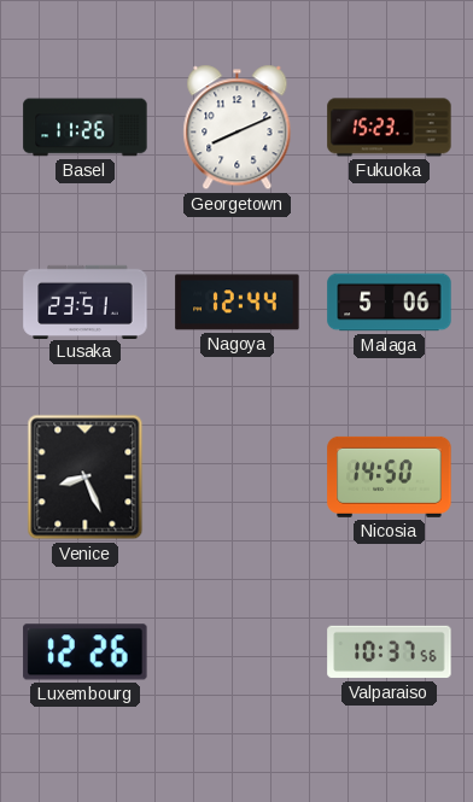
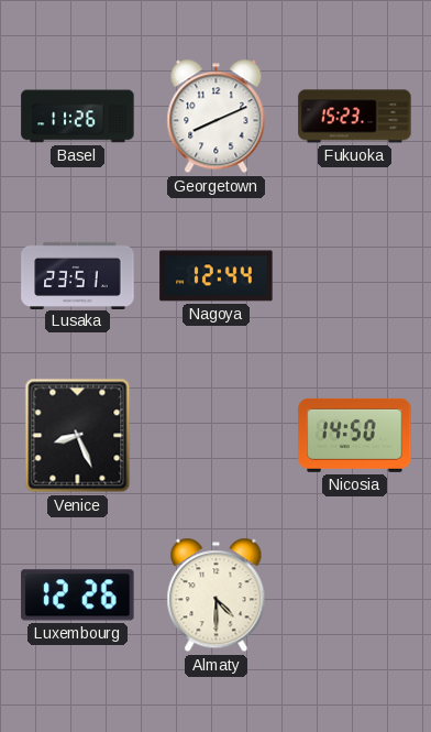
Malaga: 5:06 -> none (390, 303)
Almaty: none -> 4:30 (217, 596)
Valparaiso: 10:37 -> none (390, 652)
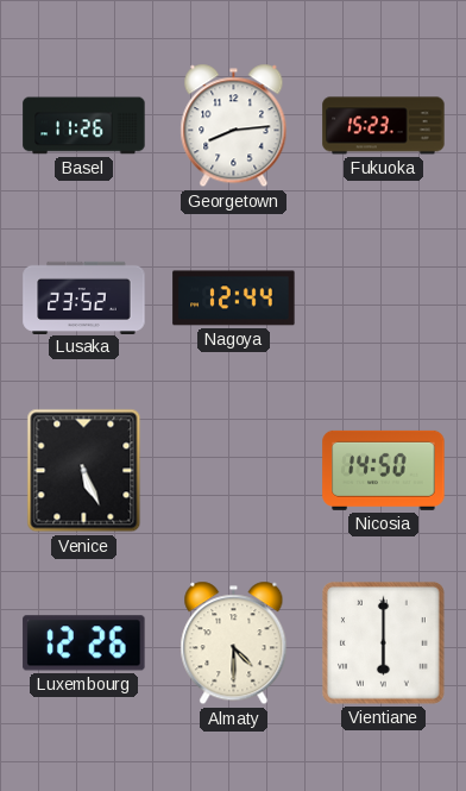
Georgetown: 8:11 -> 8:14 (234, 126)
Lusaka: 23:51 -> 23:52 (84, 297)
Venice: 8:26 -> 5:26 (84, 471)
Vientiane: none -> 6:00 (384, 644)
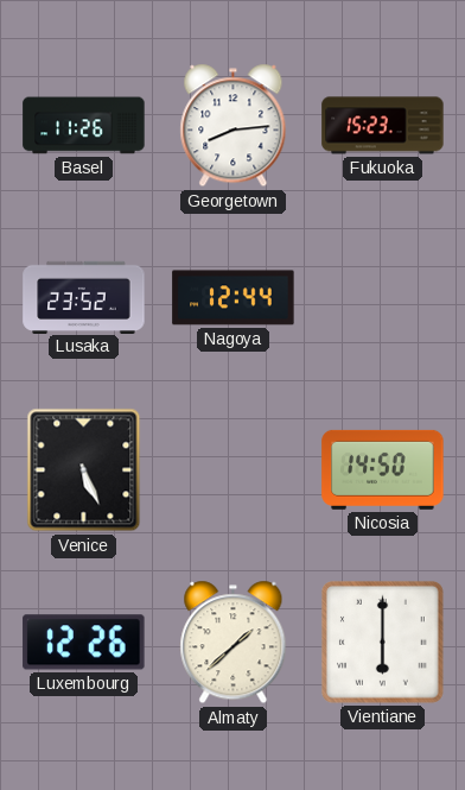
Almaty: 4:30 -> 1:38 (234, 643)
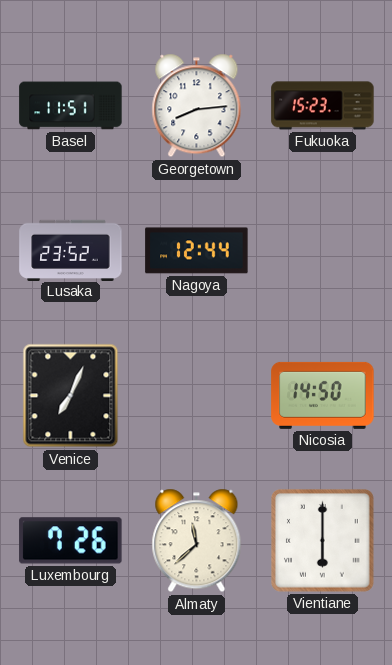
Basel: 11:26 -> 11:51 (71, 106)
Venice: 5:26 -> 7:04 (71, 396)
Luxembourg: 12:26 -> 7:26 (71, 541)
Almaty: 1:38 -> 11:38 (197, 541)
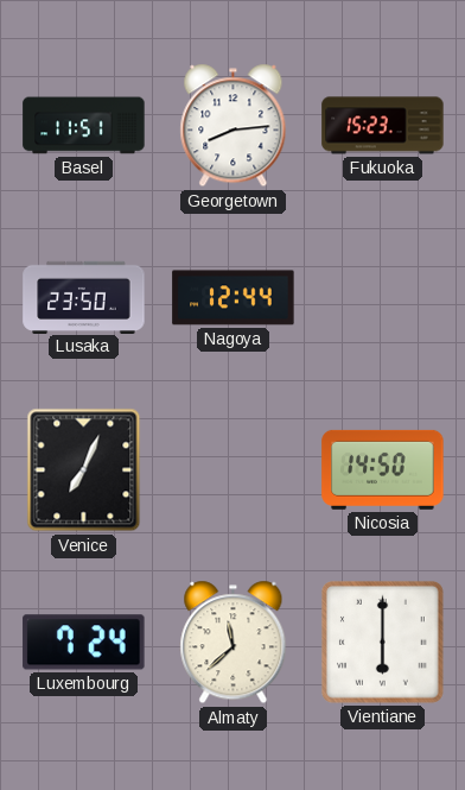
Lusaka: 23:52 -> 23:50 (84, 297)
Luxembourg: 7:26 -> 7:24 (84, 643)
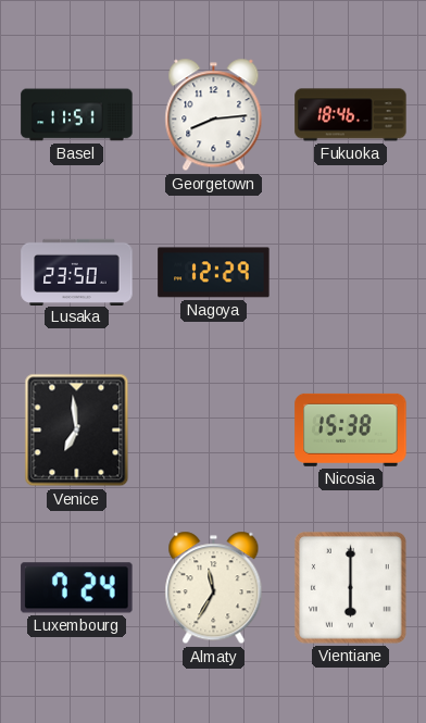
Fukuoka: 15:23 -> 18:46 (351, 115)
Nagoya: 12:44 -> 12:29 (214, 273)
Venice: 7:04 -> 6:59 (77, 431)
Nicosia: 14:50 -> 15:38 (351, 429)
Almaty: 11:38 -> 11:35 (214, 588)
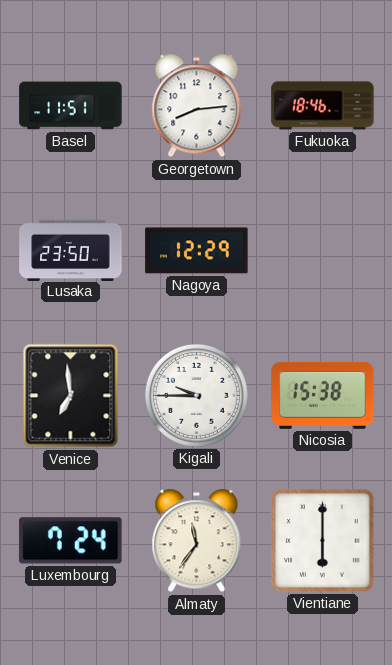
Kigali: none -> 9:45 (196, 395)
Almaty: 11:35 -> 11:36 (197, 541)
